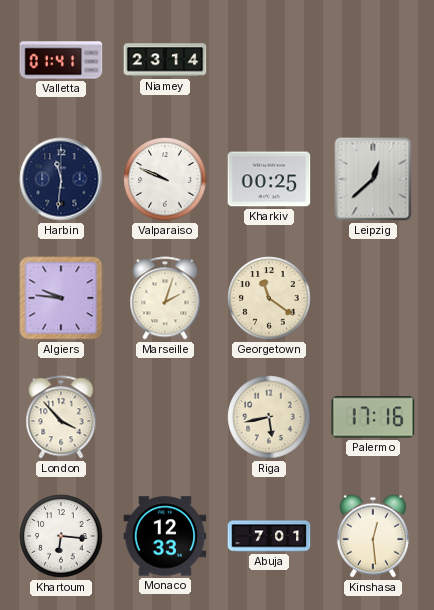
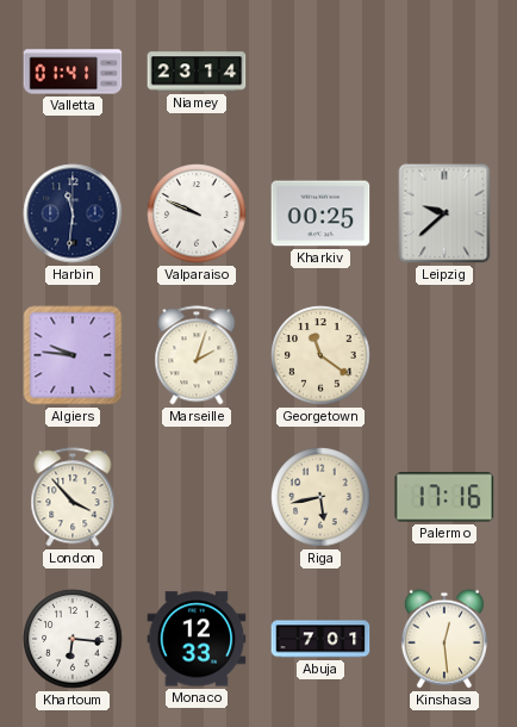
Leipzig: 12:38 -> 9:38 (444, 213)
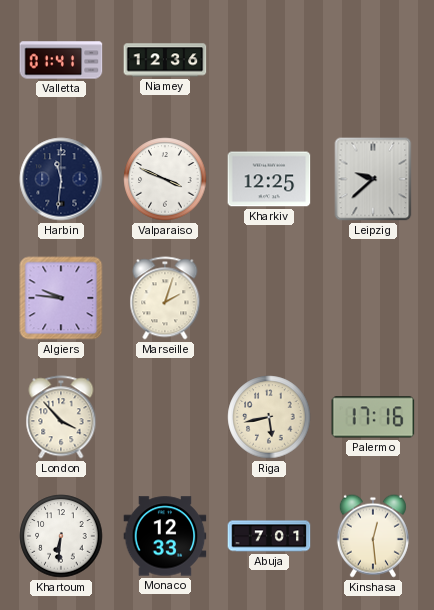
Niamey: 23:14 -> 12:36 (165, 60)
Valparaiso: 9:49 -> 3:49 (165, 179)
Kharkiv: 00:25 -> 12:25 (269, 179)
Georgetown: 11:21 -> none (320, 355)
Khartoum: 6:16 -> 6:31 (61, 536)
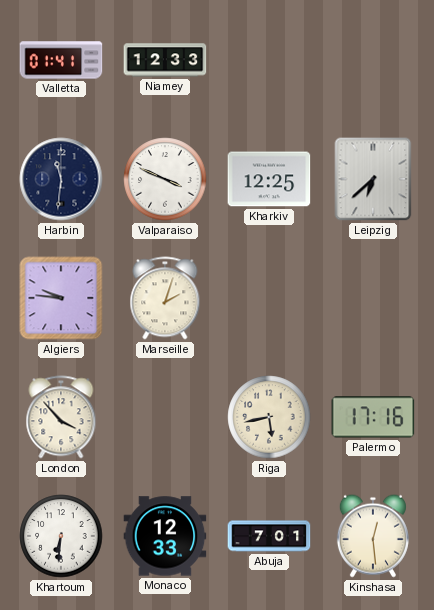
Niamey: 12:36 -> 12:33 (165, 60)
Leipzig: 9:38 -> 6:38 (373, 179)
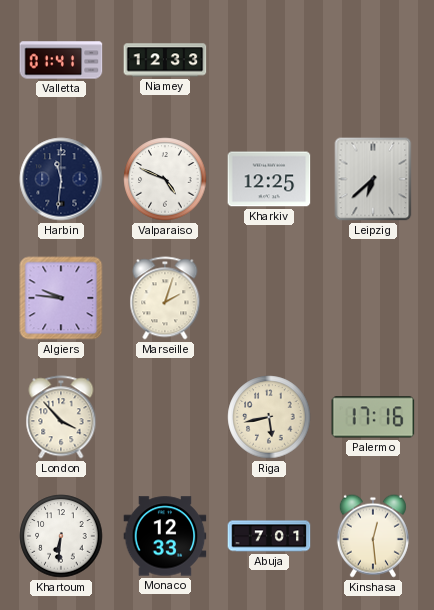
Valparaiso: 3:49 -> 4:49 (165, 179)
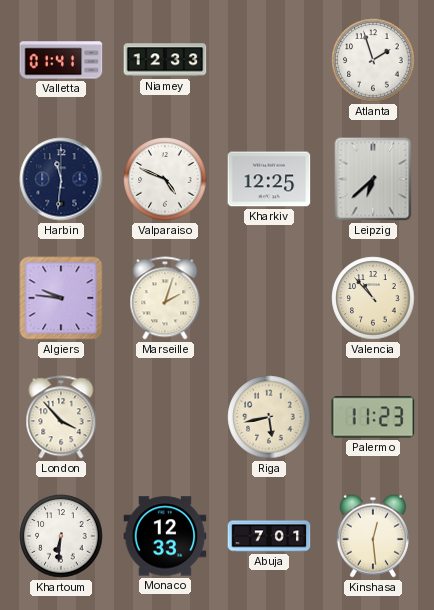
Atlanta: none -> 1:57 (373, 60)
Valencia: none -> 10:53 (373, 298)
Palermo: 17:16 -> 11:23 (373, 417)
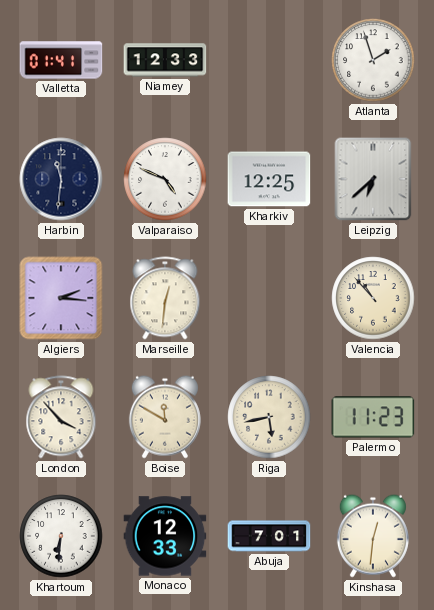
Algiers: 9:46 -> 2:16 (61, 298)
Marseille: 2:03 -> 12:31 (165, 298)
Boise: none -> 11:50 (165, 417)
Kinshasa: 12:29 -> 12:31 (373, 536)
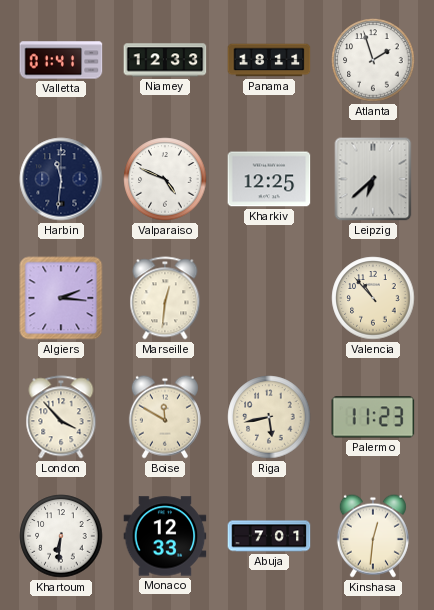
Panama: none -> 18:11 (269, 60)
